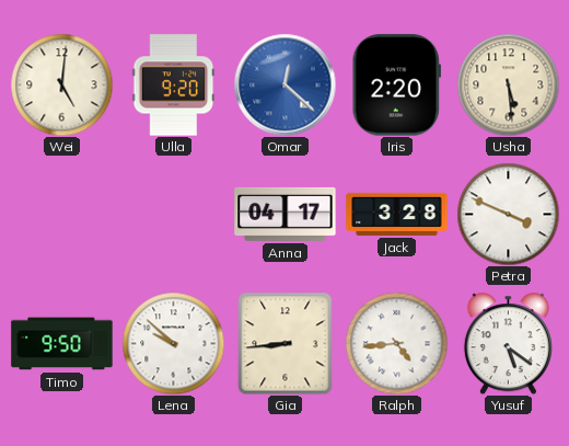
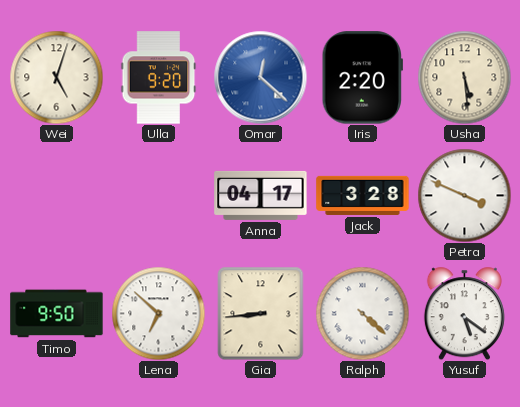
Wei: 5:01 -> 5:03 (56, 77)
Lena: 9:52 -> 6:52 (158, 313)
Ralph: 4:44 -> 4:22 (362, 313)
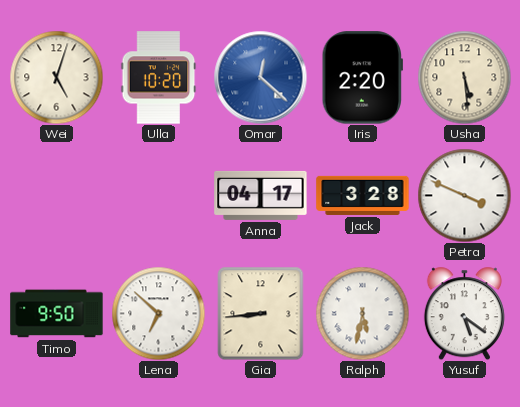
Ulla: 9:20 -> 10:20 (159, 78)
Ralph: 4:22 -> 5:32 (362, 313)
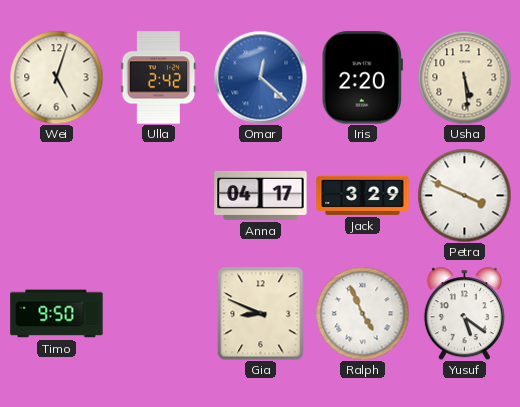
Ulla: 10:20 -> 2:42 (159, 78)
Jack: 3:28 -> 3:29 (363, 195)
Lena: 6:52 -> none (158, 313)
Gia: 8:44 -> 8:49 (261, 313)
Ralph: 5:32 -> 4:56 (362, 313)
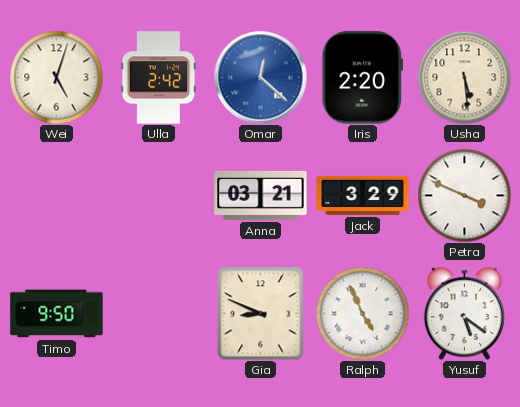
Anna: 04:17 -> 03:21 (261, 195)
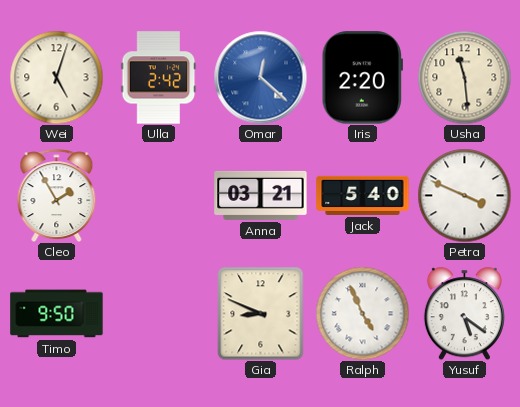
Usha: 5:29 -> 11:29 (464, 77)
Cleo: none -> 1:55 (57, 195)
Jack: 3:29 -> 5:40 (363, 195)
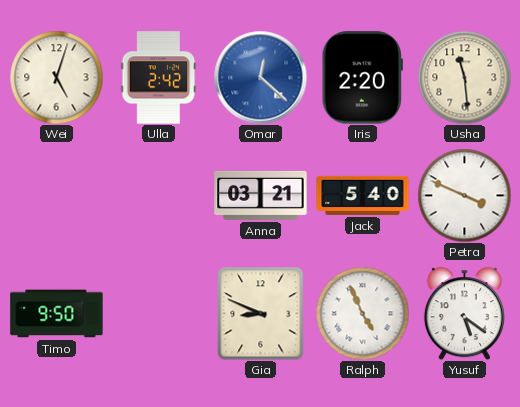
Cleo: 1:55 -> none (57, 195)
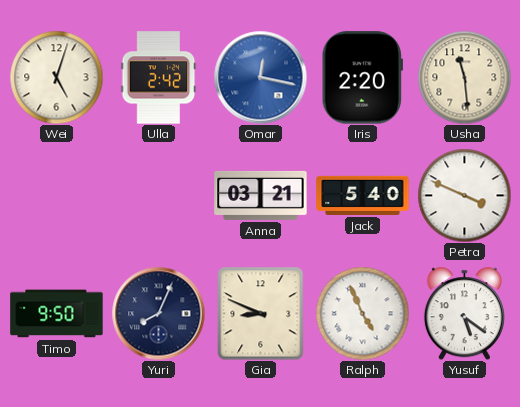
Omar: 12:22 -> 12:17 (260, 77)
Yuri: none -> 8:04 (158, 313)
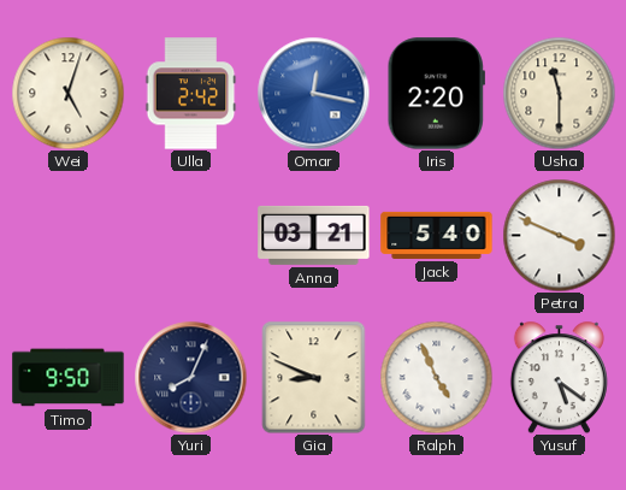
Usha: 11:29 -> 11:30 (559, 93)
